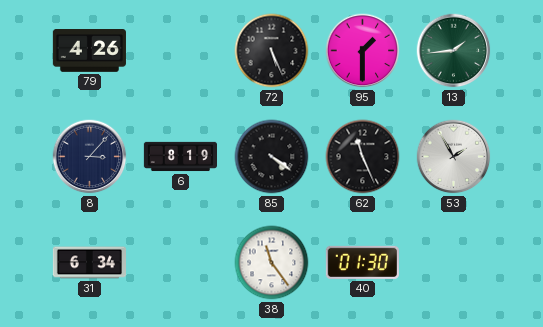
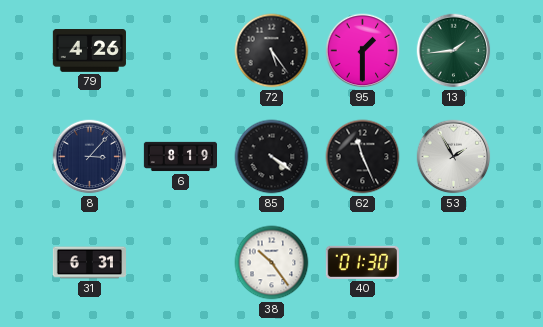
72: 5:26 -> 5:24 (272, 51)
31: 6:34 -> 6:31 (89, 263)
38: 11:24 -> 10:24 (272, 263)
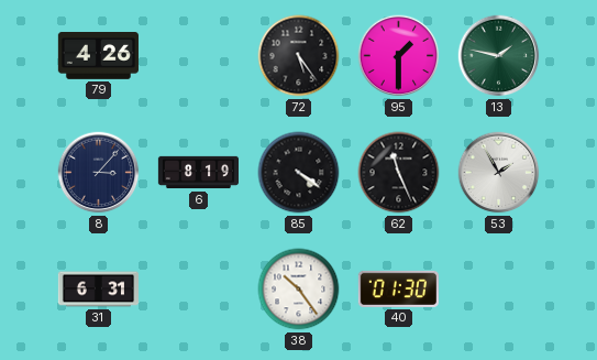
13: 1:44 -> 1:47 (499, 56)
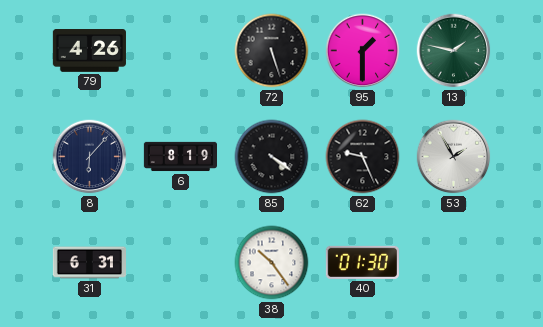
72: 5:24 -> 5:27 (272, 51)
8: 3:07 -> 6:07 (90, 157)
62: 11:26 -> 9:26 (363, 157)
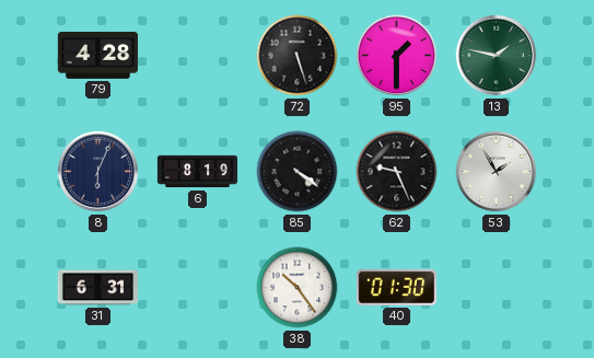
79: 4:26 -> 4:28 (97, 56)
8: 6:07 -> 6:04 (98, 172)
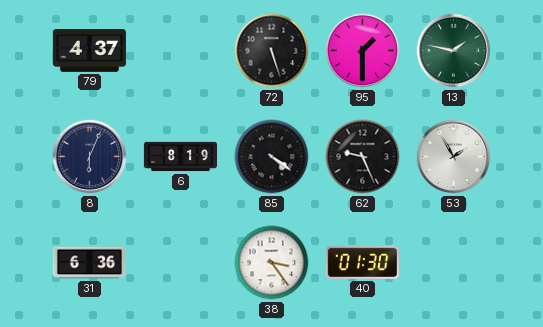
79: 4:28 -> 4:37 (89, 51)
31: 6:31 -> 6:36 (89, 263)
38: 10:24 -> 3:24 (272, 263)
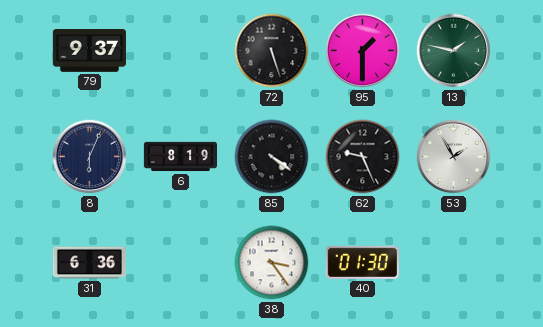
79: 4:37 -> 9:37 (89, 51)
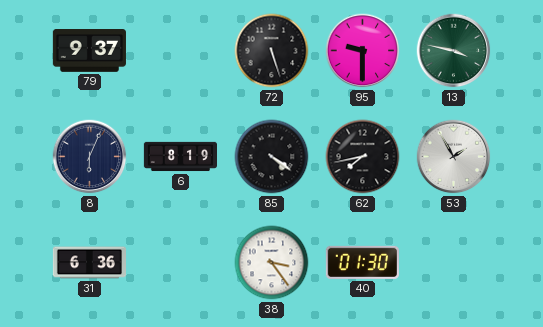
95: 1:30 -> 9:30 (363, 51)
13: 1:47 -> 3:47 (454, 51)
62: 9:26 -> 7:43 (363, 157)
